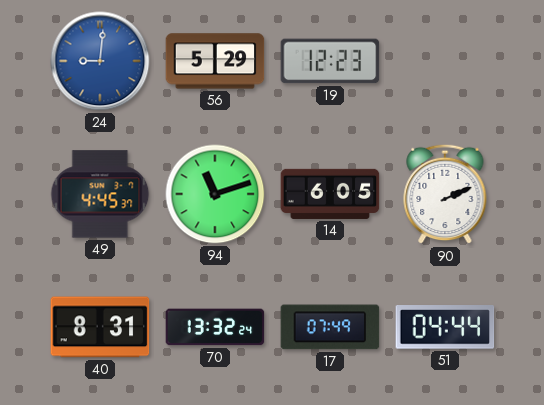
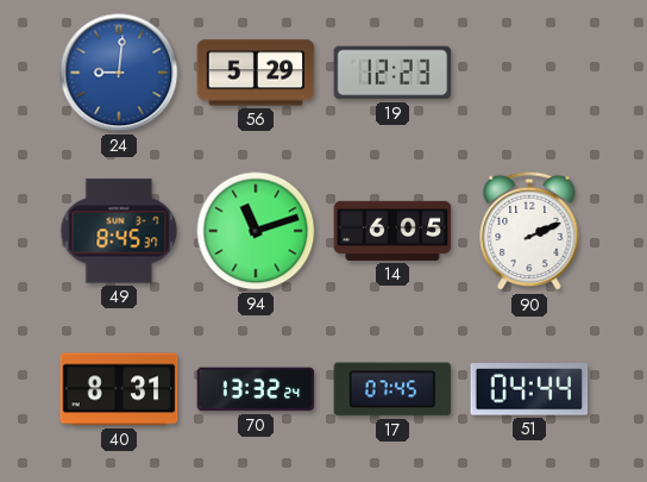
49: 4:45 -> 8:45 (119, 231)
17: 07:49 -> 07:45 (392, 389)
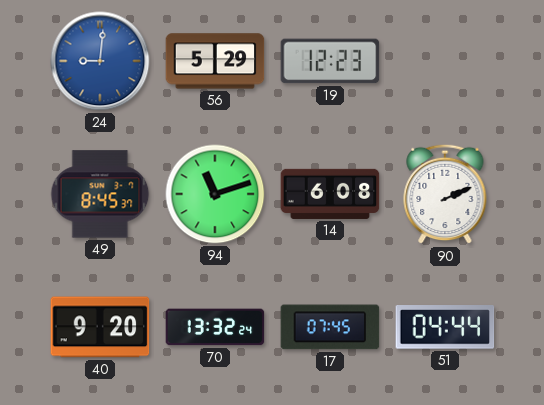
14: 6:05 -> 6:08 (330, 194)
40: 8:31 -> 9:20 (100, 327)
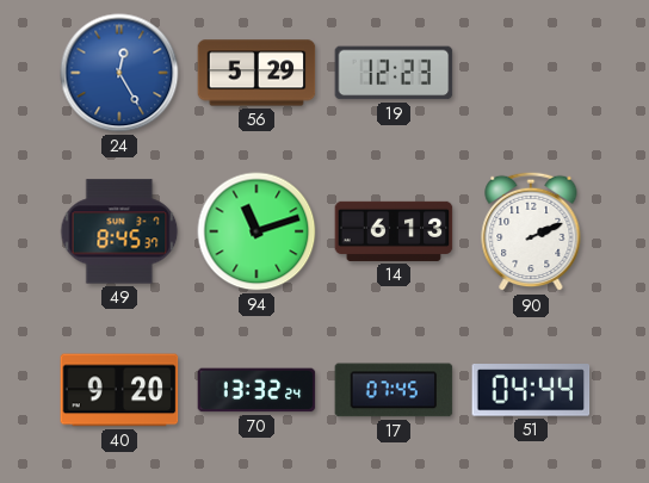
24: 9:01 -> 12:25 (119, 73)
14: 6:08 -> 6:13 (394, 231)
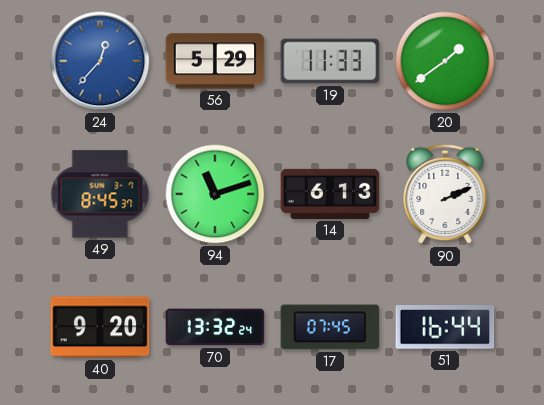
24: 12:25 -> 12:37 (100, 61)
19: 12:23 -> 11:33 (330, 61)
20: none -> 1:39 (445, 61)
51: 04:44 -> 16:44 (445, 327)
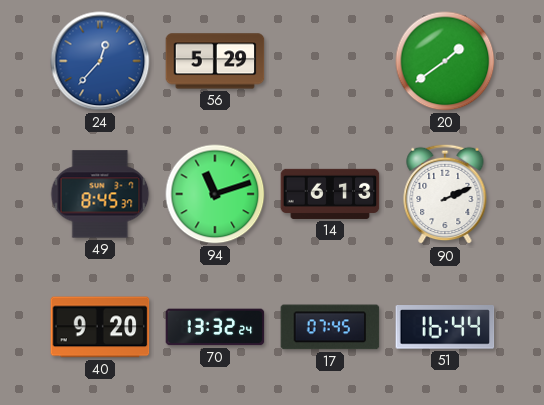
19: 11:33 -> none (330, 61)
